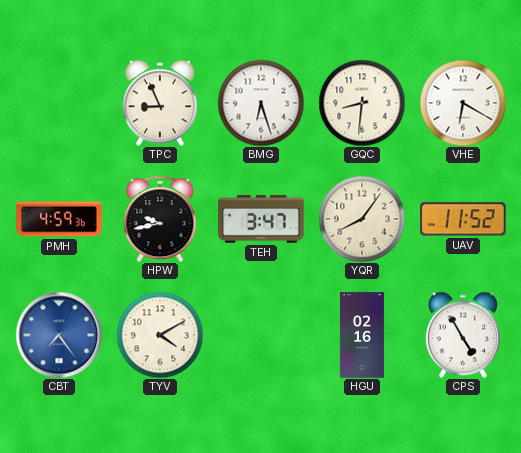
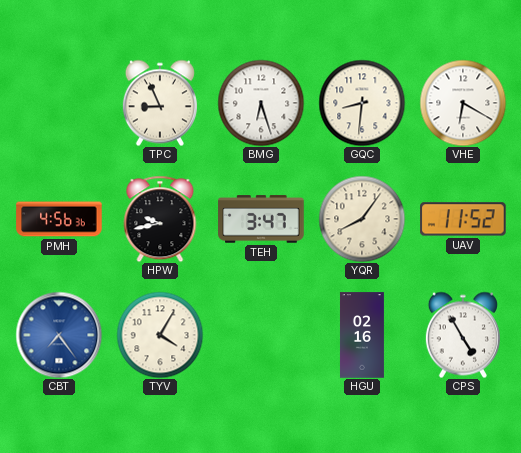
PMH: 4:59 -> 4:56 (59, 219)
TYV: 4:10 -> 4:05 (160, 335)
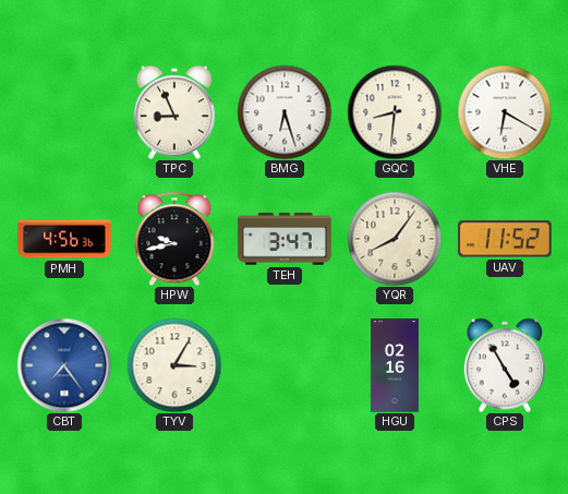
TYV: 4:05 -> 3:05 (174, 365)
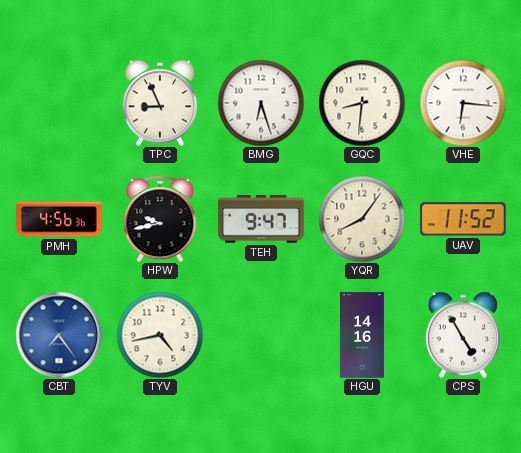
VHE: 6:20 -> 6:16 (463, 103)
TEH: 3:47 -> 9:47 (261, 219)
TYV: 3:05 -> 4:43 (160, 335)
HGU: 02:16 -> 14:16 (362, 335)
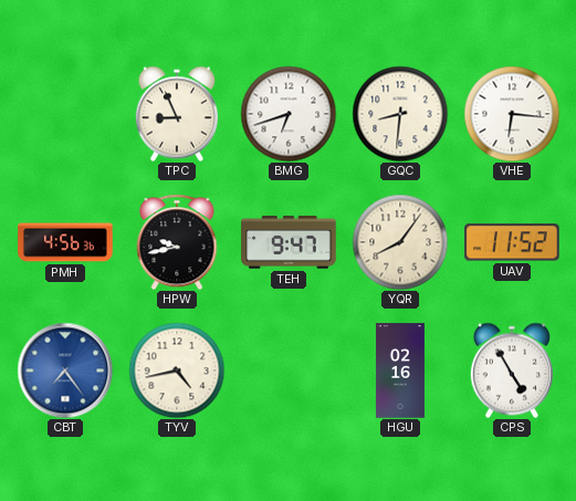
BMG: 6:27 -> 6:42 (289, 114)
HGU: 14:16 -> 02:16 (400, 370)
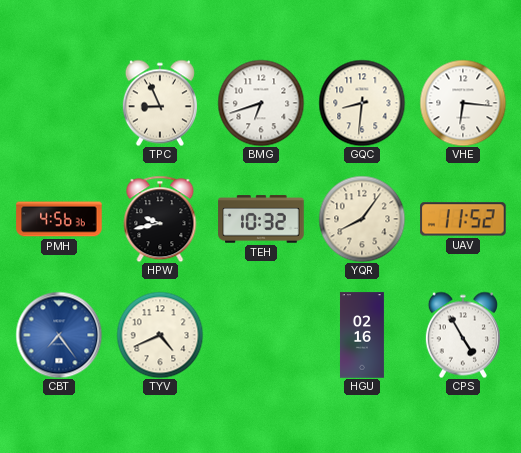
TEH: 9:47 -> 10:32 (261, 219)
TYV: 4:43 -> 4:41 (160, 335)
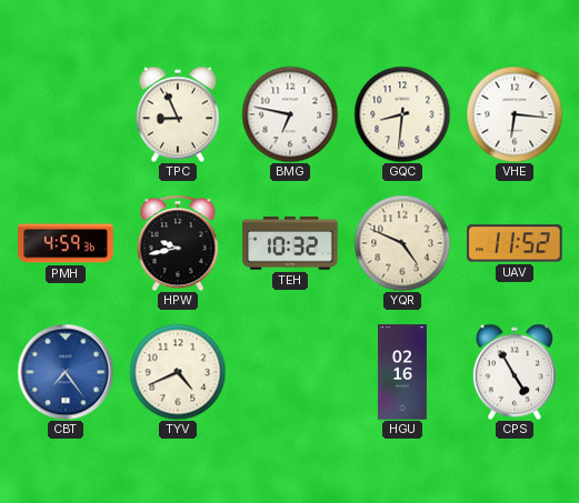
BMG: 6:42 -> 6:47 (290, 114)
PMH: 4:56 -> 4:59 (66, 243)
YQR: 8:06 -> 4:49 (402, 243)
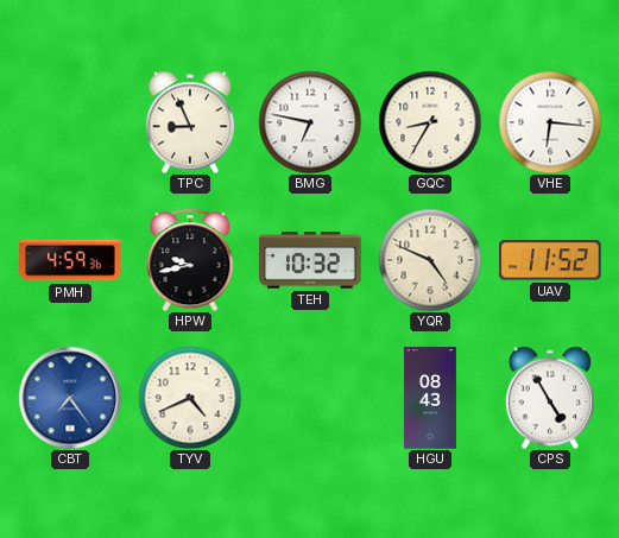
GQC: 8:31 -> 8:35 (430, 122)
HGU: 02:16 -> 08:43 (430, 398)
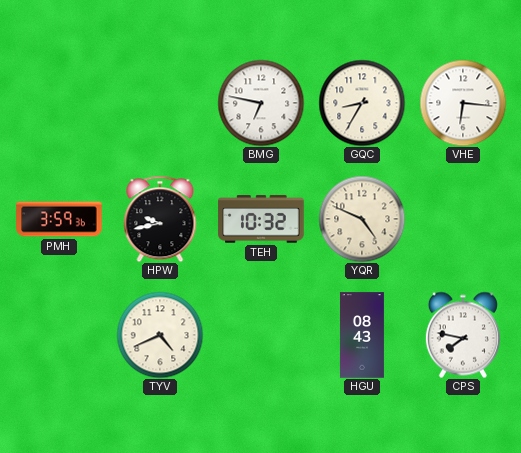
TPC: 8:56 -> none (190, 122)
PMH: 4:59 -> 3:59 (59, 219)
UAV: 11:52 -> none (550, 260)
CBT: 7:24 -> none (70, 398)
CPS: 4:55 -> 7:47 (463, 335)
